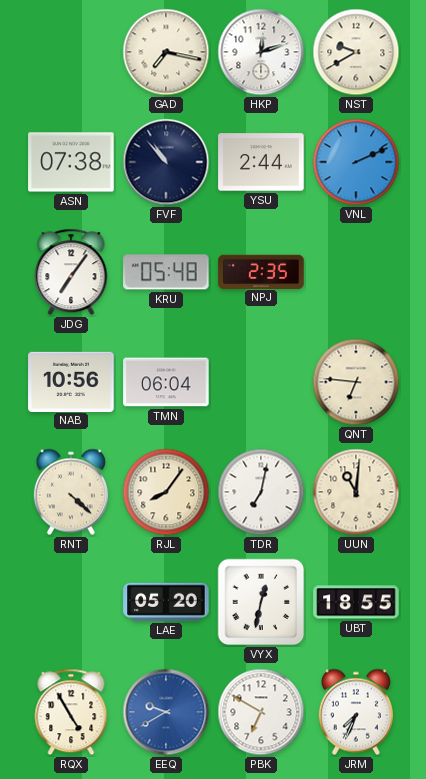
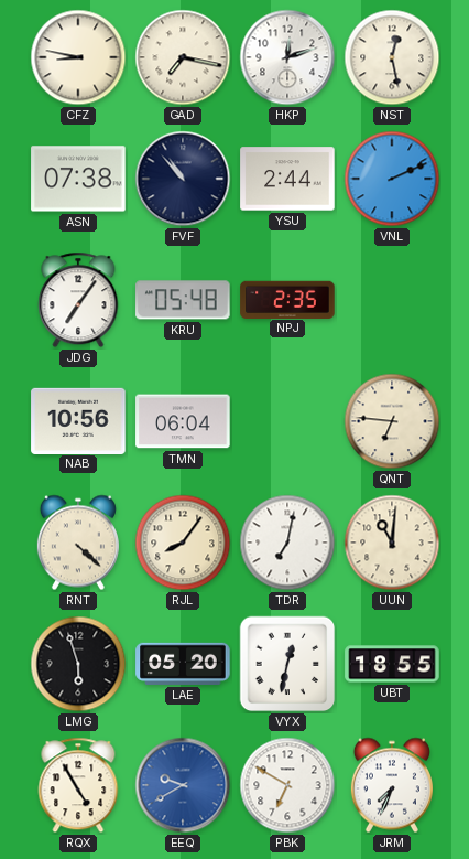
CFZ: none -> 8:47 (78, 57)
NST: 9:40 -> 12:28 (392, 57)
LMG: none -> 5:57 (78, 664)
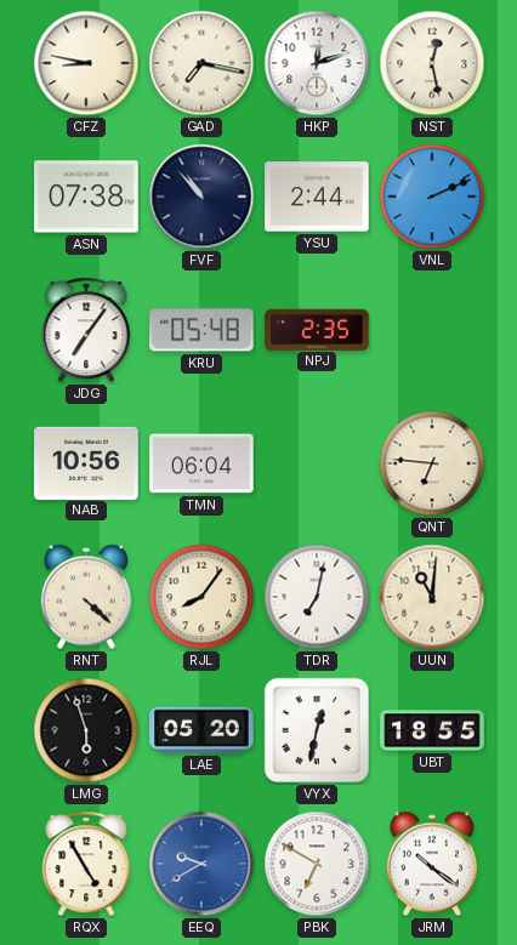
JRM: 7:34 -> 10:21 (432, 864)
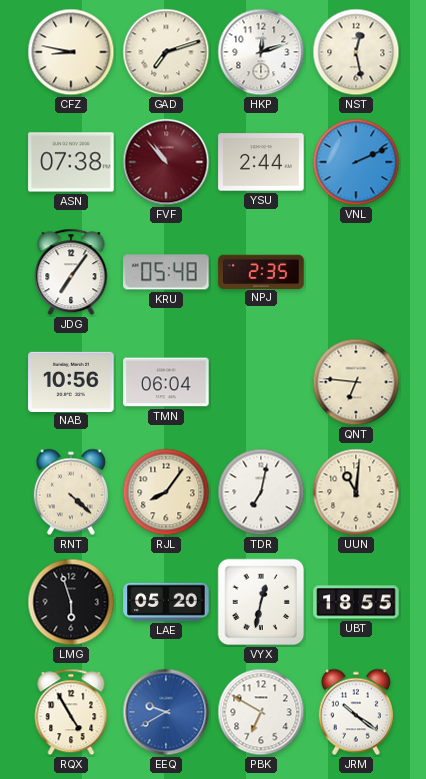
GAD: 7:17 -> 7:12 (166, 52)
FVF dial: navy -> burgundy (166, 162)
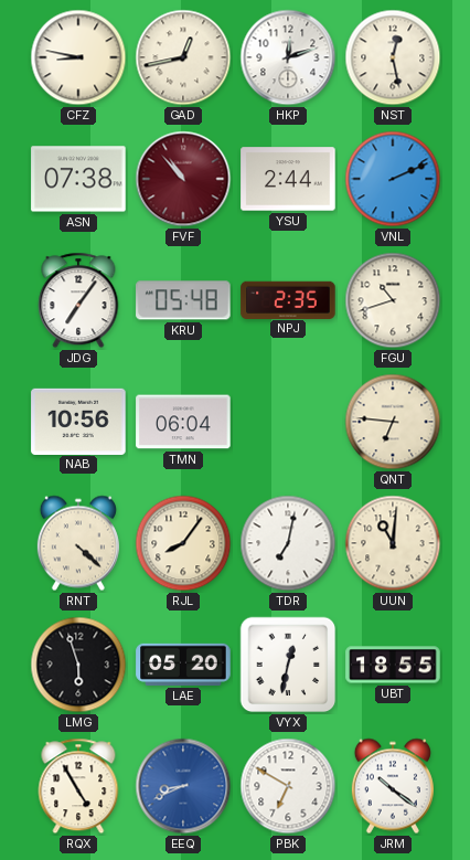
GAD: 7:12 -> 12:43 (183, 57)
FGU: none -> 10:42 (393, 300)
EEQ: 9:40 -> 8:41 (183, 786)
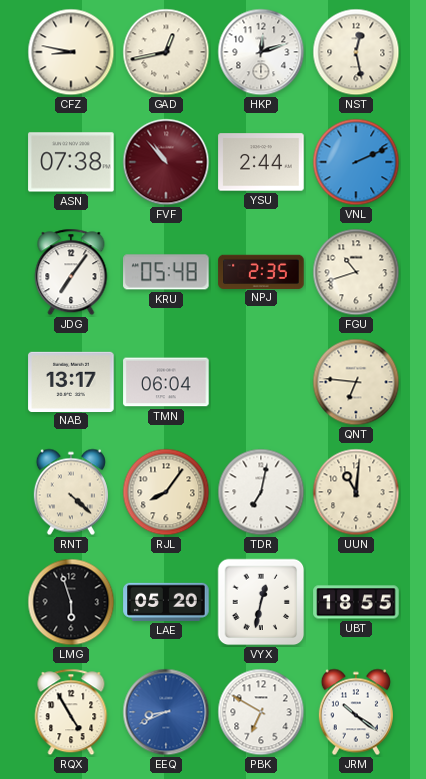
NAB: 10:56 -> 13:17 (71, 381)
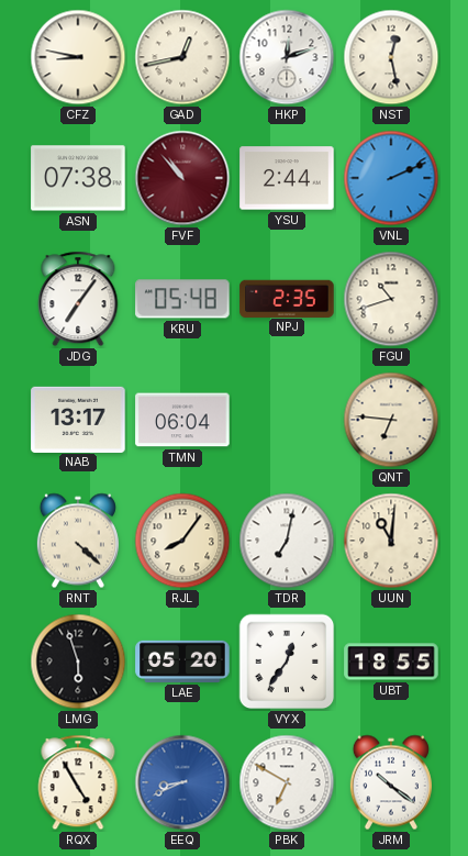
VYX: 12:32 -> 12:36 (287, 662)
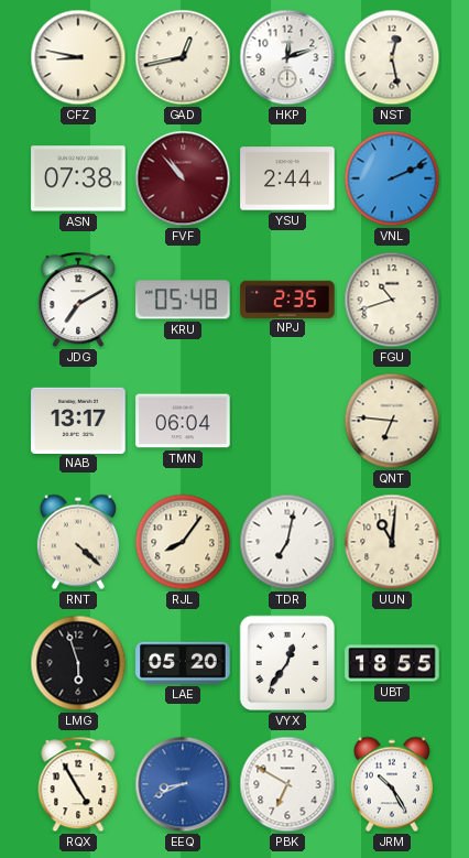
JDG: 7:06 -> 7:10 (78, 300)
JRM: 10:21 -> 10:25 (392, 784)
